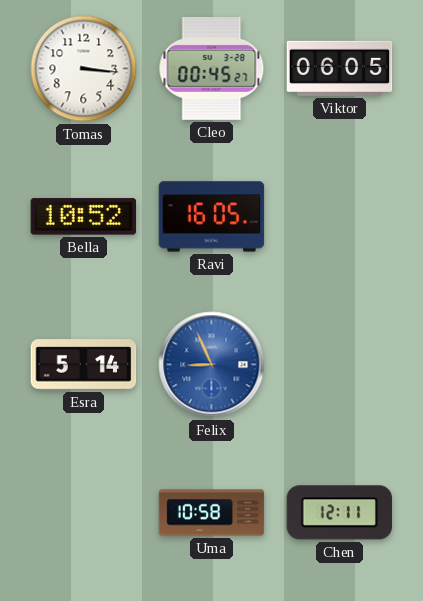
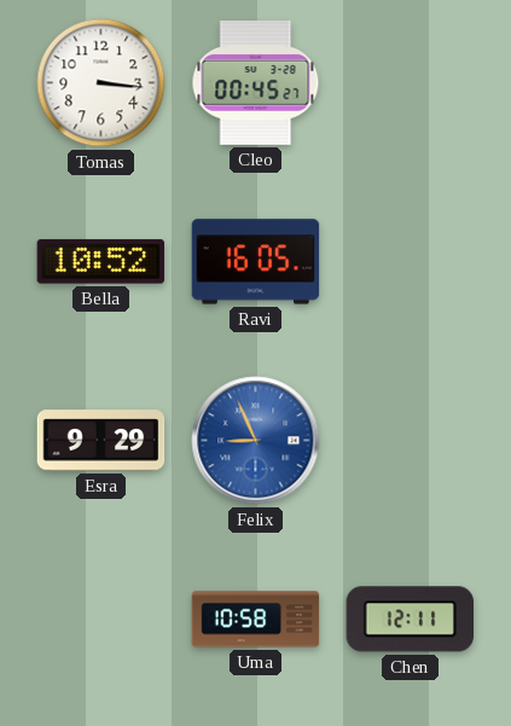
Viktor: 06:05 -> none (340, 68)
Esra: 5:14 -> 9:29 (101, 441)
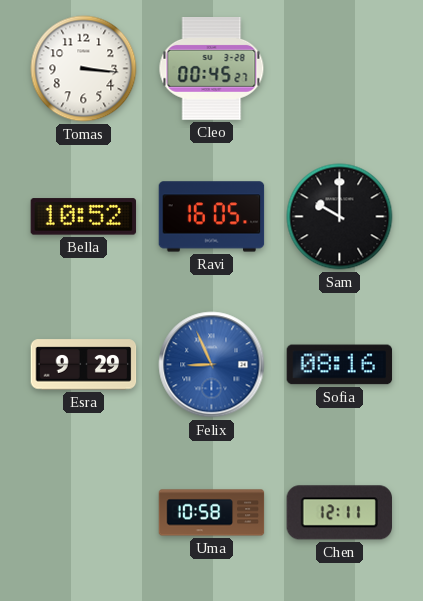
Sam: none -> 10:00 (340, 217)
Sofia: none -> 08:16 (340, 365)
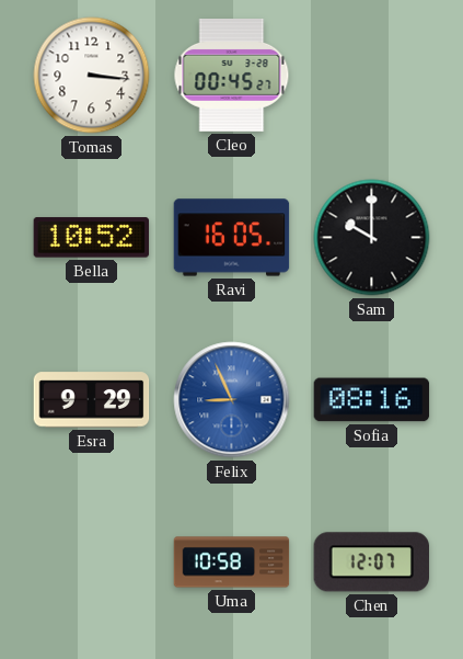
Chen: 12:11 -> 12:07 (371, 563)
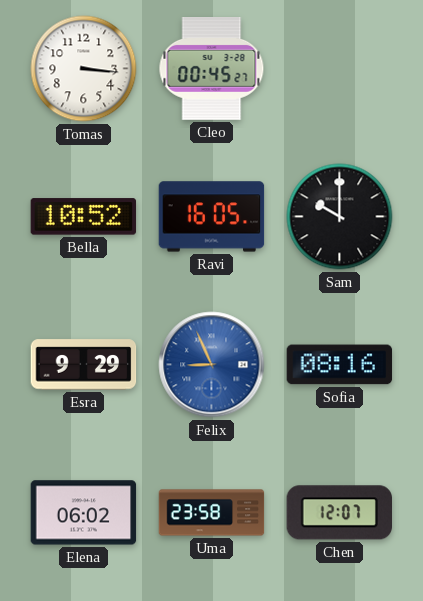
Elena: none -> 06:02 (84, 513)
Uma: 10:58 -> 23:58 (212, 513)
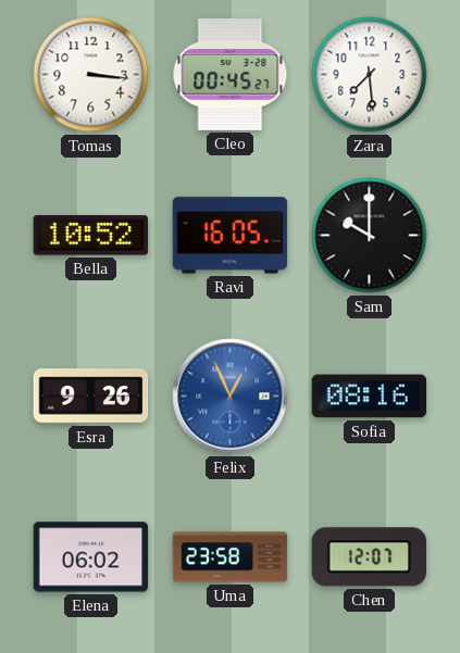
Zara: none -> 7:29 (370, 75)
Esra: 9:29 -> 9:26 (91, 397)
Felix: 8:56 -> 12:56 (231, 397)
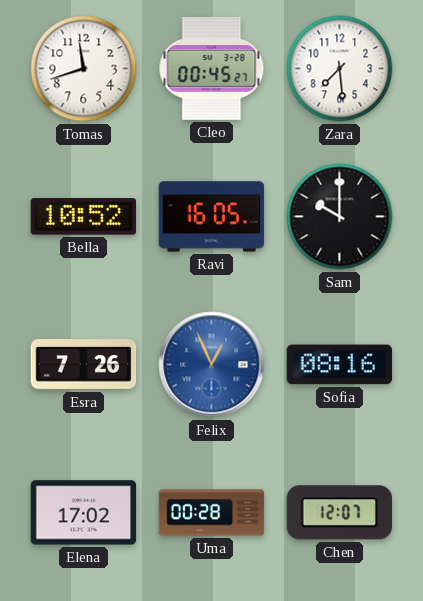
Tomas: 3:16 -> 11:42 (84, 69)
Esra: 9:26 -> 7:26 (84, 365)
Elena: 06:02 -> 17:02 (84, 513)
Uma: 23:58 -> 00:28 (212, 513)
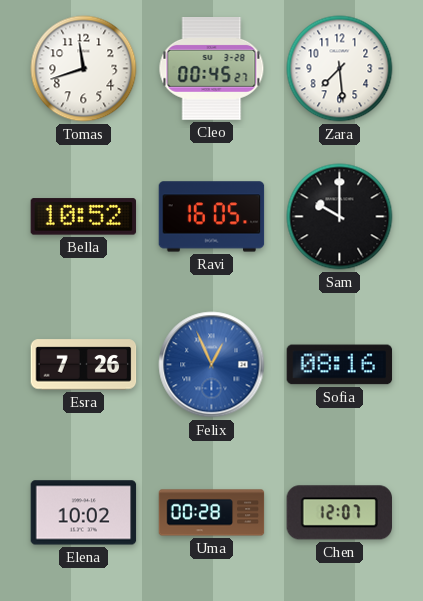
Elena: 17:02 -> 10:02 (84, 513)
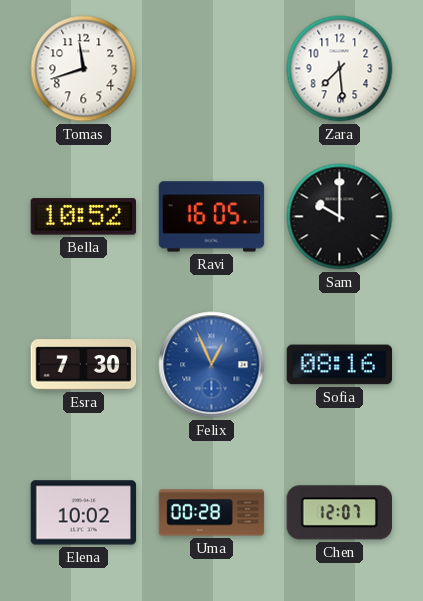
Cleo: 00:45 -> none (212, 69)
Esra: 7:26 -> 7:30 (84, 365)
